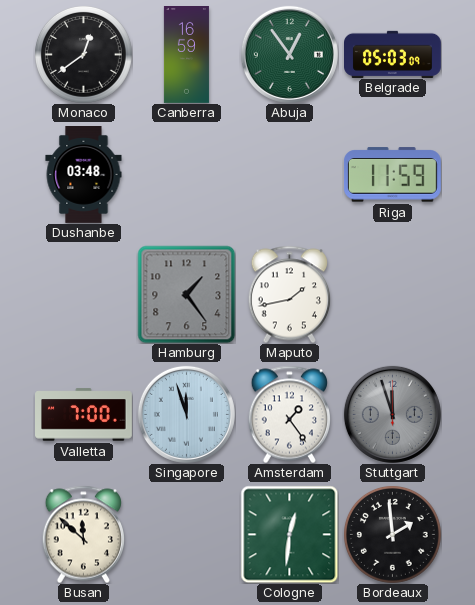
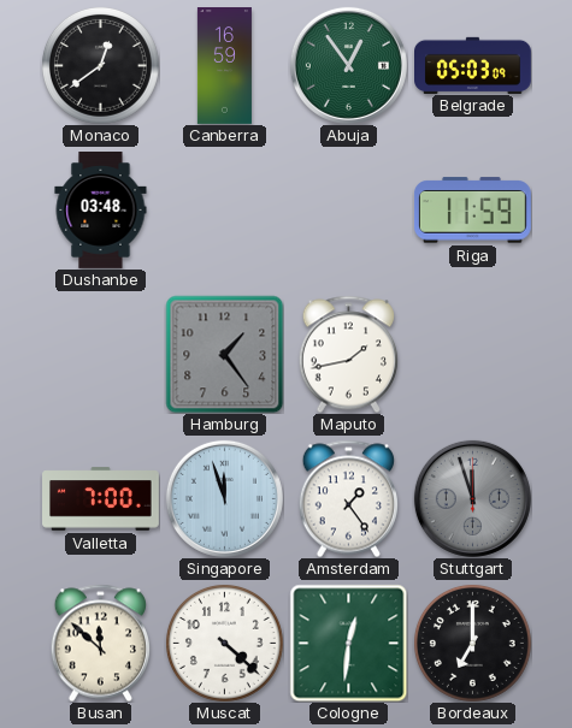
Muscat: none -> 4:22 (224, 643)
Bordeaux: 1:59 -> 7:00 (472, 643)
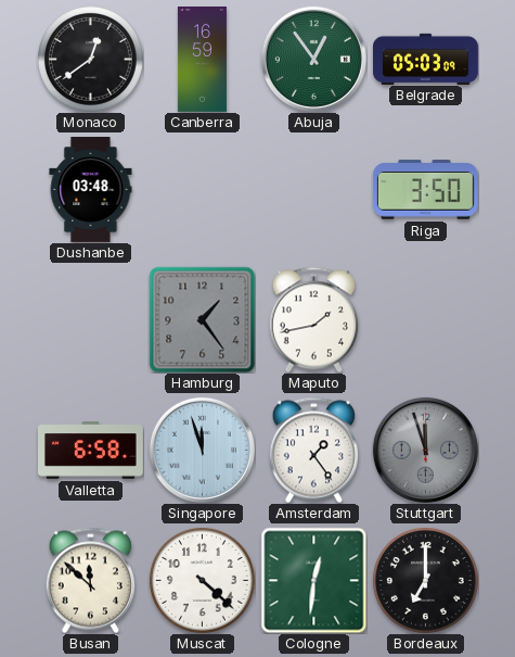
Riga: 11:59 -> 3:50 (425, 190)
Valletta: 7:00 -> 6:58 (91, 451)
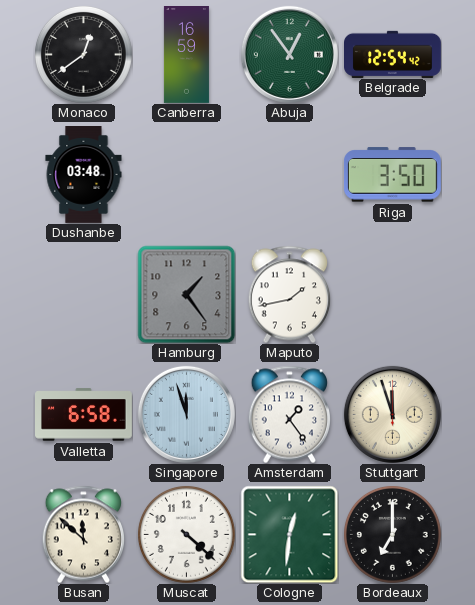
Belgrade: 05:03 -> 12:54 (393, 54)
Stuttgart dial: grey -> cream (392, 414)
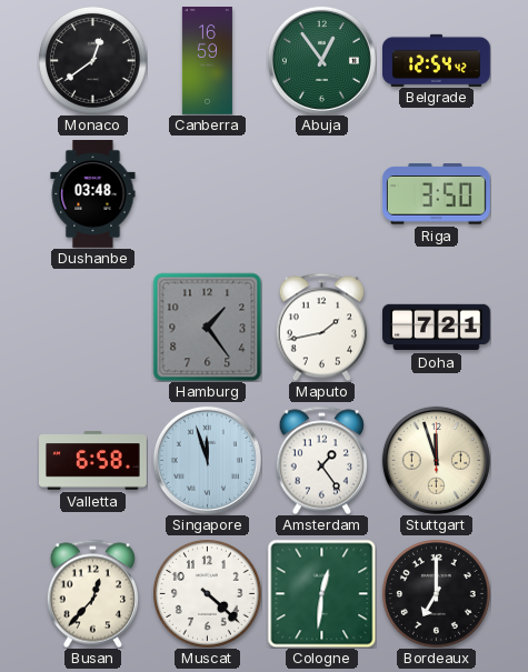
Doha: none -> 7:21 (437, 328)
Busan: 11:52 -> 12:37 (92, 593)
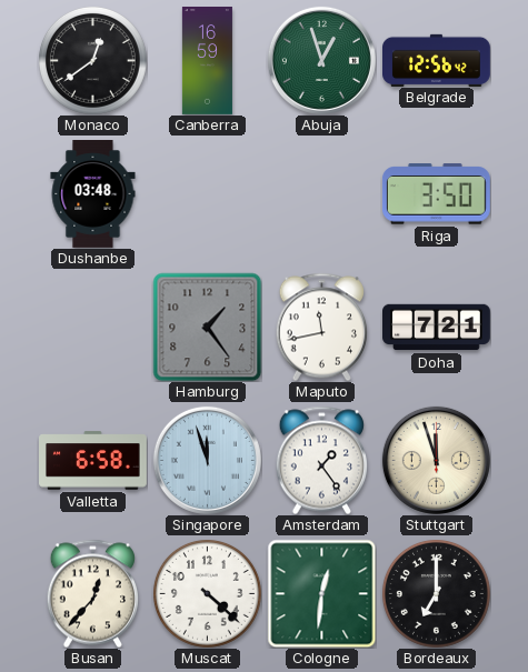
Abuja: 12:54 -> 12:57 (321, 60)
Belgrade: 12:54 -> 12:56 (437, 60)
Maputo: 1:43 -> 11:43 (321, 327)
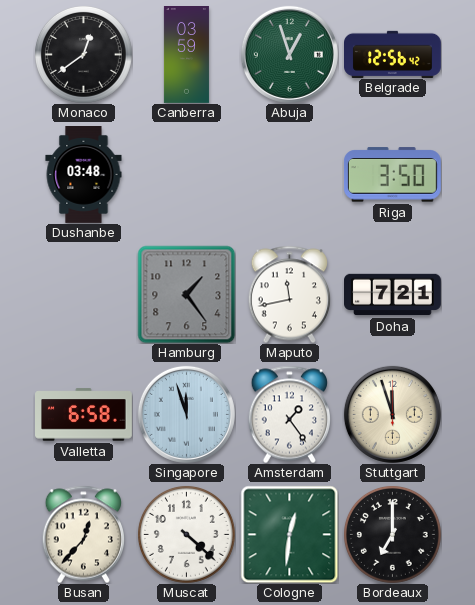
Canberra: 16:59 -> 03:59 (186, 55)
